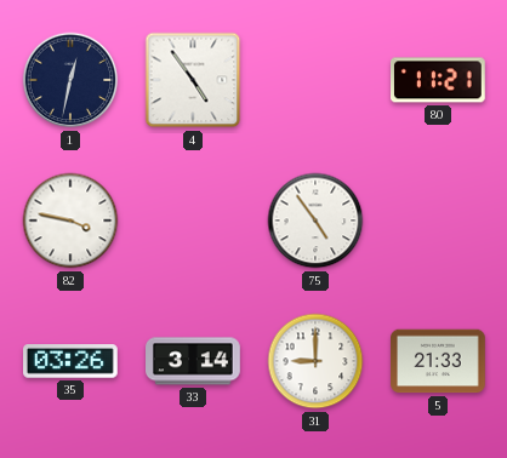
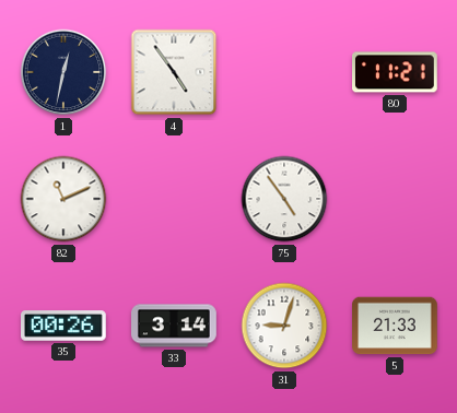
82: 3:47 -> 11:11 (63, 199)
35: 03:26 -> 00:26 (65, 326)
31: 9:00 -> 9:03 (284, 326)
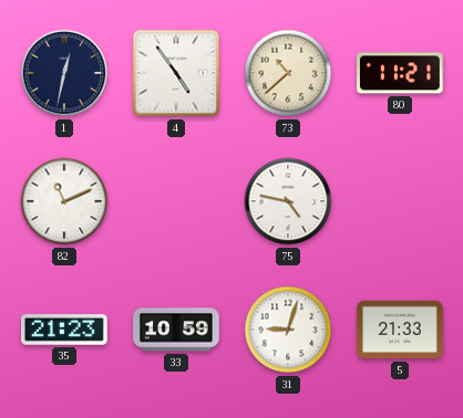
73: none -> 10:38 (288, 73)
75: 4:54 -> 4:47 (288, 201)
35: 00:26 -> 21:23 (65, 330)
33: 3:14 -> 10:59 (176, 330)
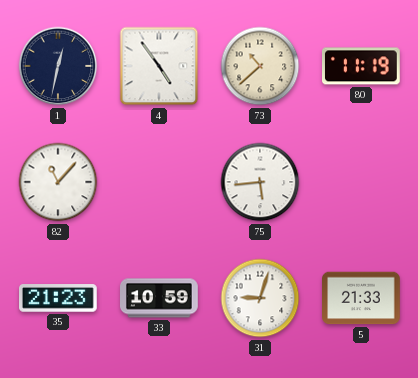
80: 11:21 -> 11:19 (362, 66)
82: 11:11 -> 11:07 (58, 182)
75: 4:47 -> 5:44 (260, 182)
